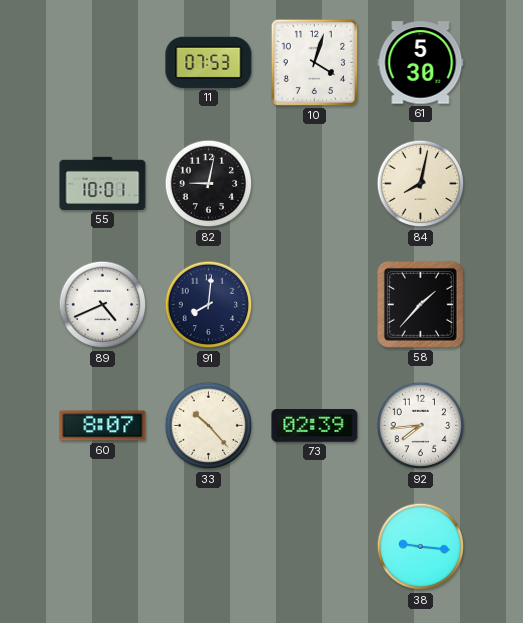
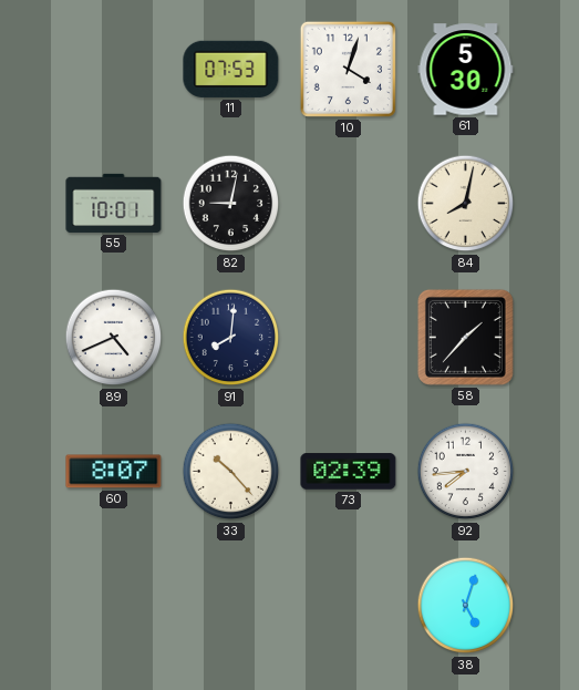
38: 9:16 -> 5:03 (466, 606)
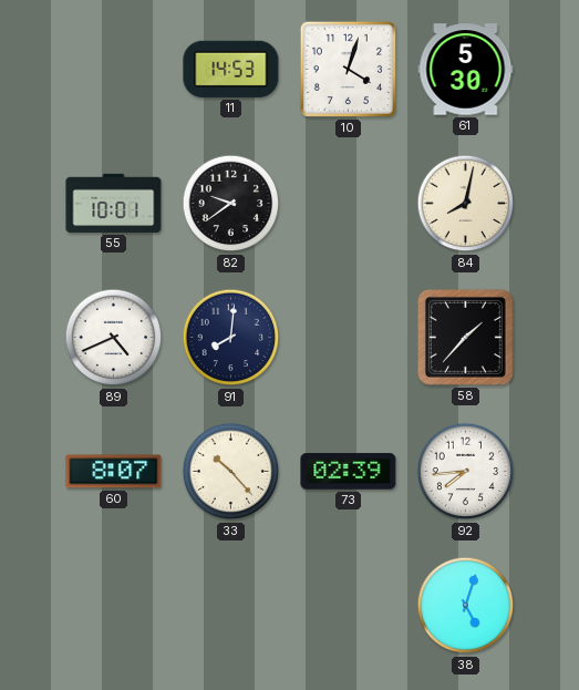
11: 07:53 -> 14:53 (231, 69)
82: 9:02 -> 9:39 (231, 204)
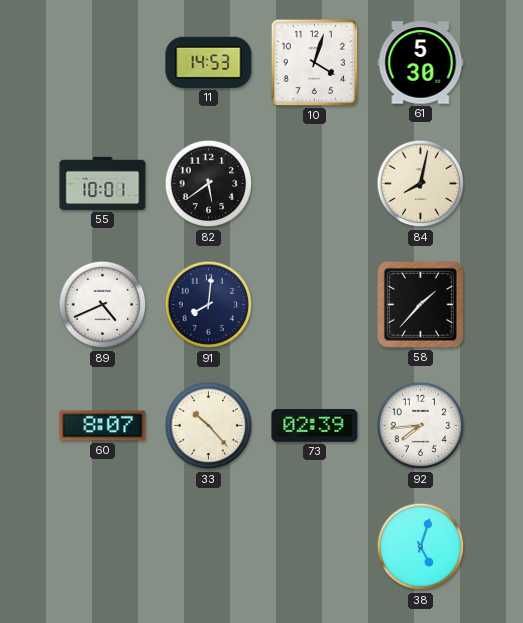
82: 9:39 -> 5:39 (209, 184)
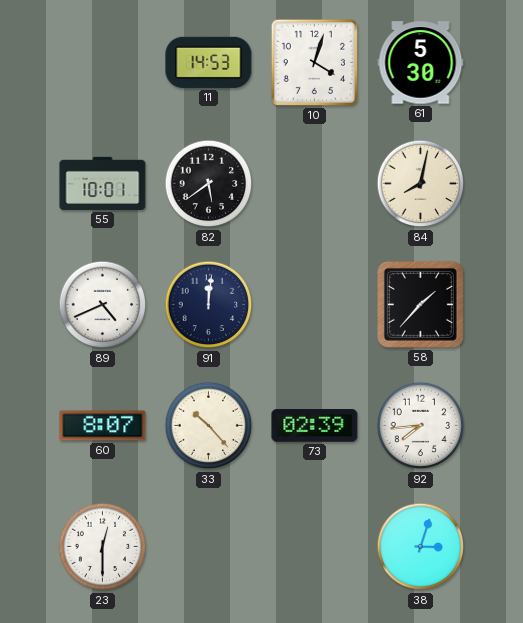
91: 8:01 -> 12:01 (209, 305)
23: none -> 12:30 (103, 547)
38: 5:03 -> 3:03 (421, 547)
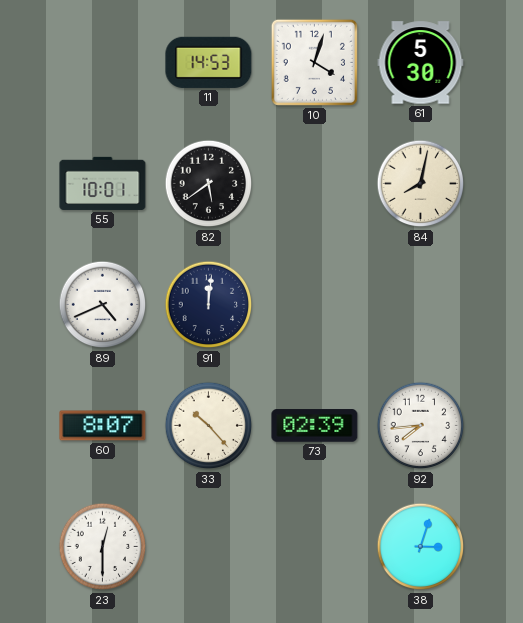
58: 1:37 -> none (420, 304)
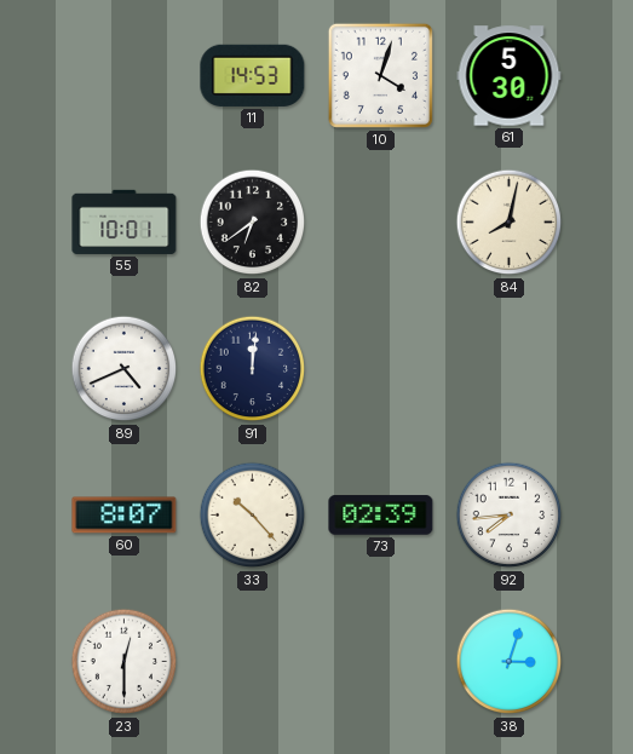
82: 5:39 -> 6:39 (253, 223)
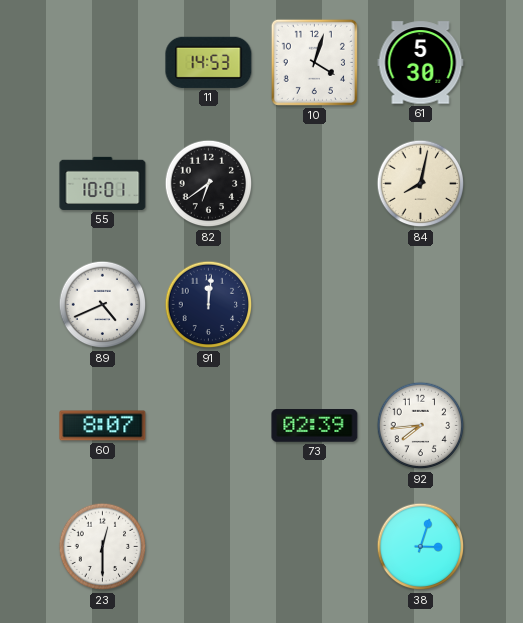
33: 10:23 -> none (253, 516)
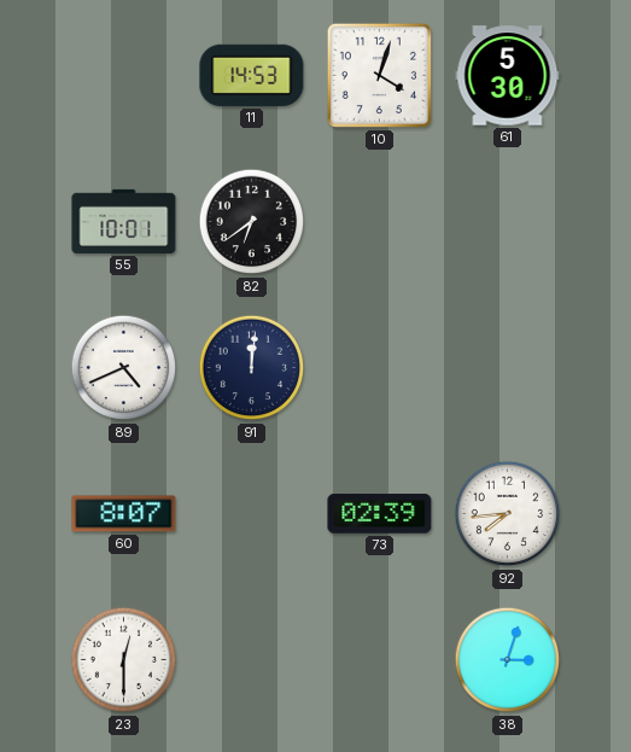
84: 8:02 -> none (421, 184)
